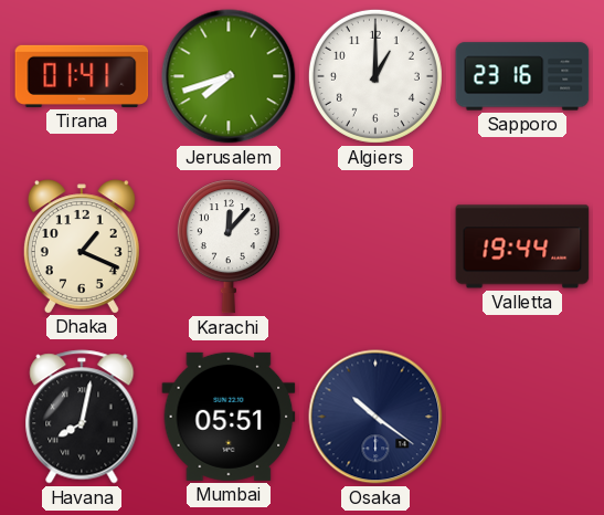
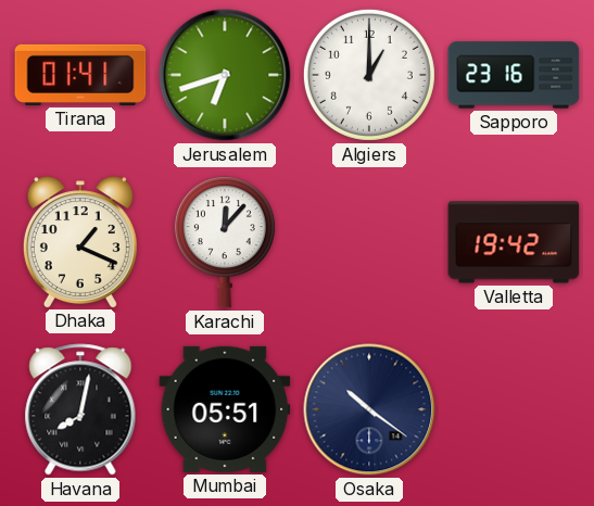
Jerusalem: 7:42 -> 6:42 (225, 75)
Valletta: 19:44 -> 19:42 (514, 242)
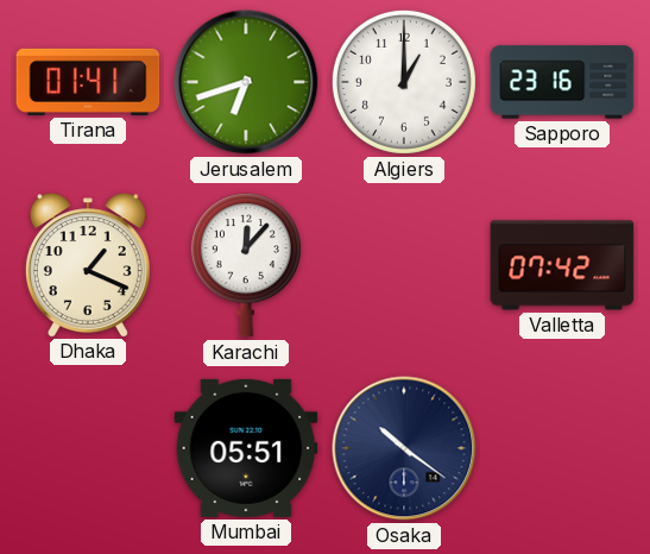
Valletta: 19:42 -> 07:42 (562, 265)
Havana: 8:02 -> none (80, 409)
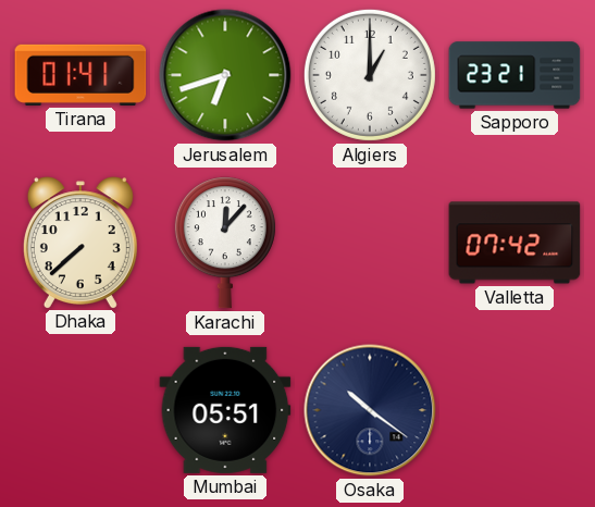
Sapporo: 23:16 -> 23:21 (515, 75)
Dhaka: 1:19 -> 7:38 (80, 243)
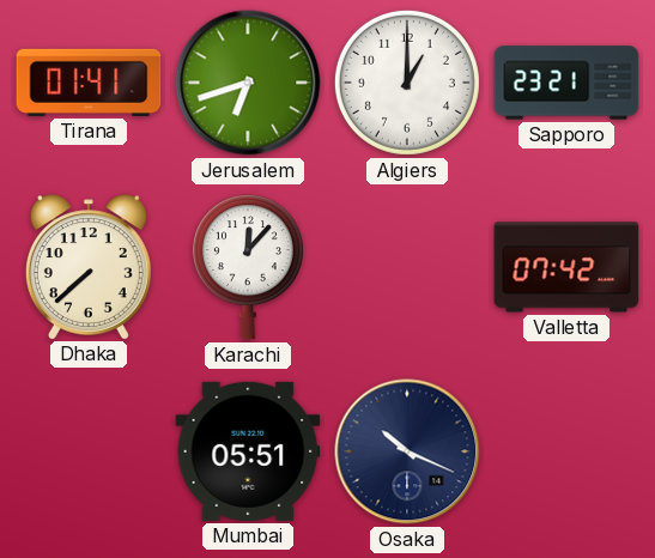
Osaka: 10:21 -> 10:19 (407, 451)
